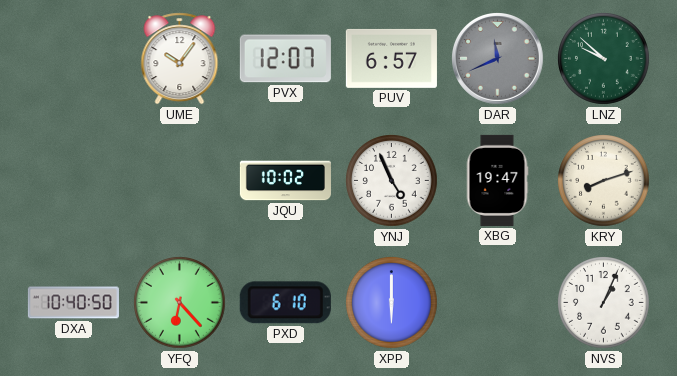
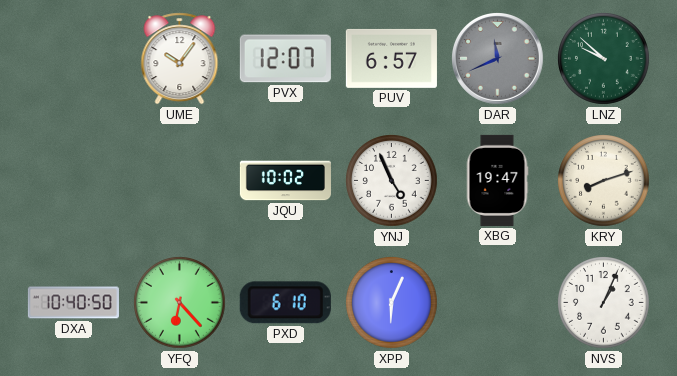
XPP: 6:00 -> 6:04 (392, 303)
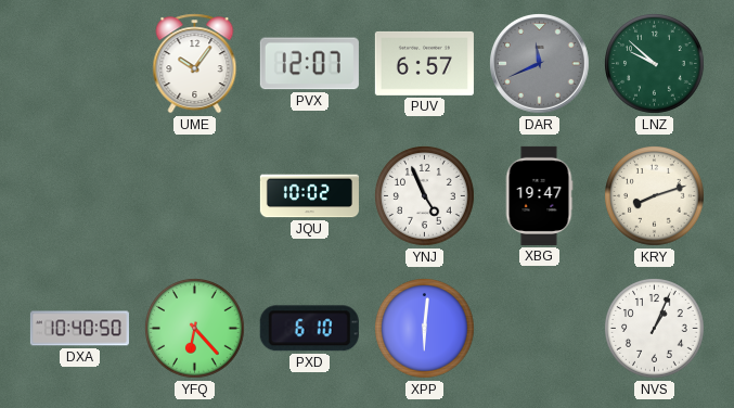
XPP: 6:04 -> 6:01 (425, 329)
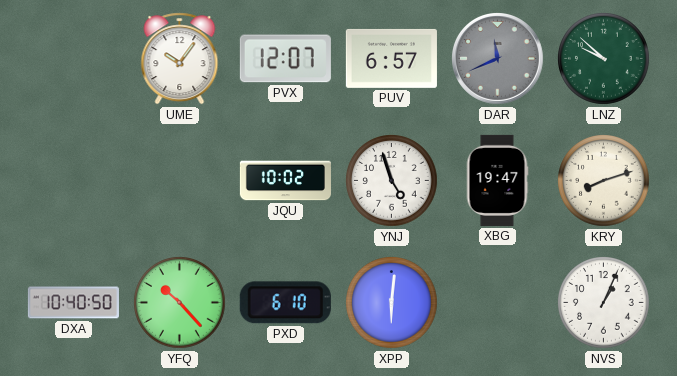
YNJ: 4:56 -> 4:57 (392, 181)
YFQ: 6:23 -> 10:23 (180, 303)
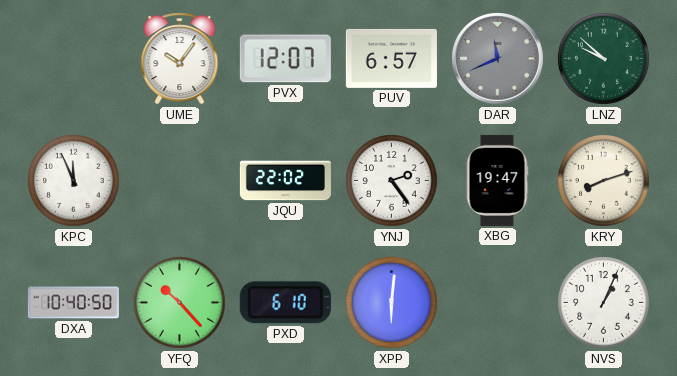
KPC: none -> 11:56 (74, 181)
JQU: 10:02 -> 22:02 (285, 181)
YNJ: 4:57 -> 2:24 (392, 181)
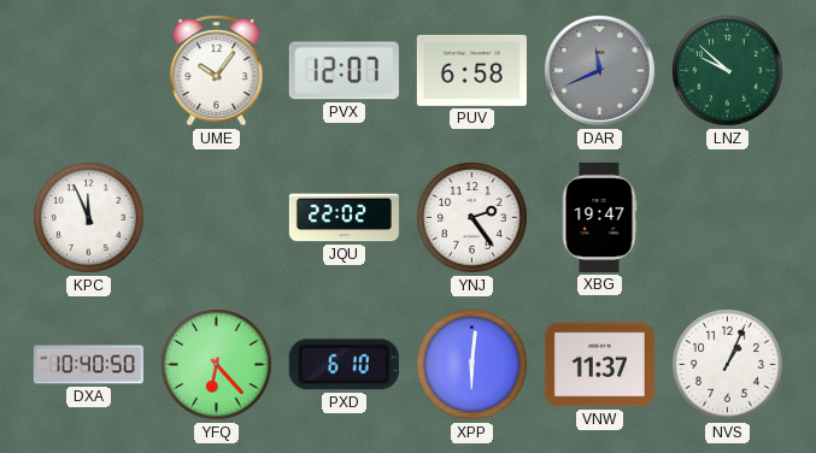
PUV: 6:57 -> 6:58 (471, 70)
KRY: 8:12 -> none (604, 181)
YFQ: 10:23 -> 6:23 (217, 365)
VNW: none -> 11:37 (599, 365)
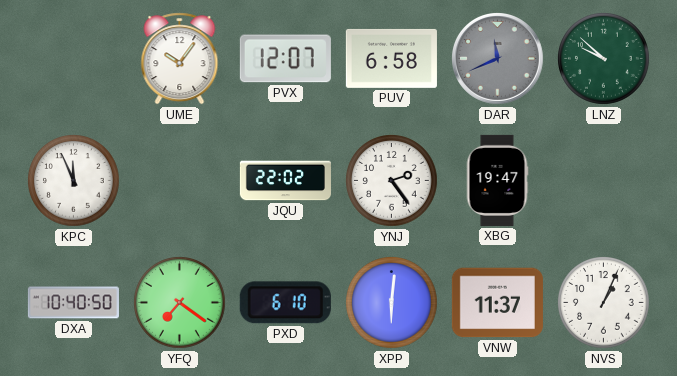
YFQ: 6:23 -> 7:21 (180, 303)
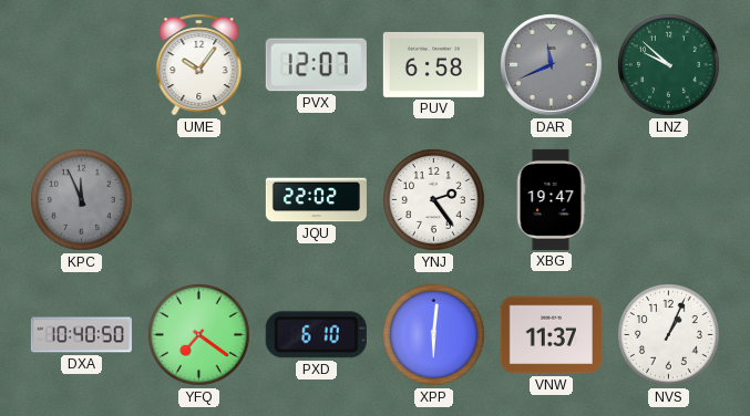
KPC dial: white -> grey (82, 200)
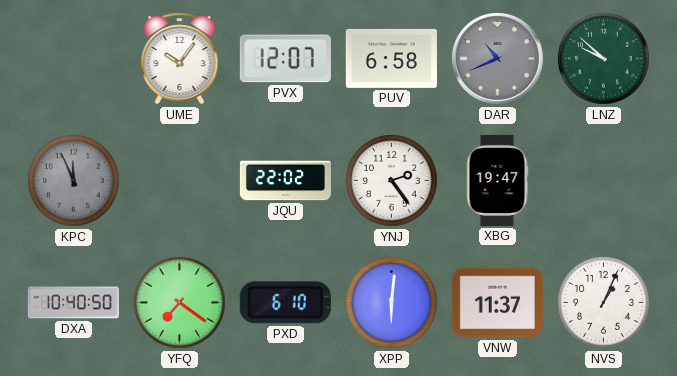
DAR: 11:41 -> 10:41 (498, 59)
